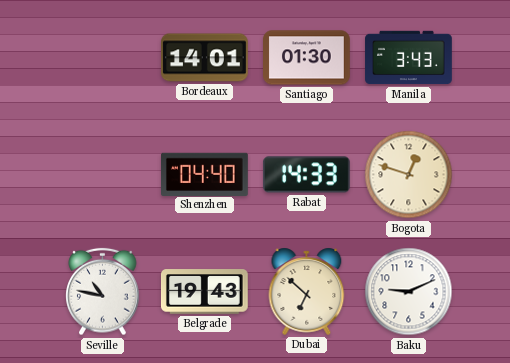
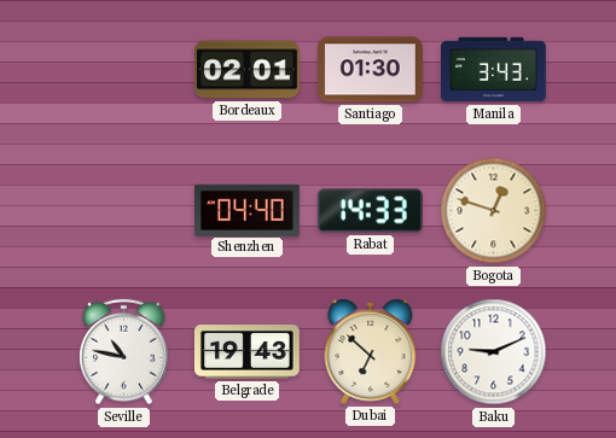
Bordeaux: 14:01 -> 02:01 (248, 70)
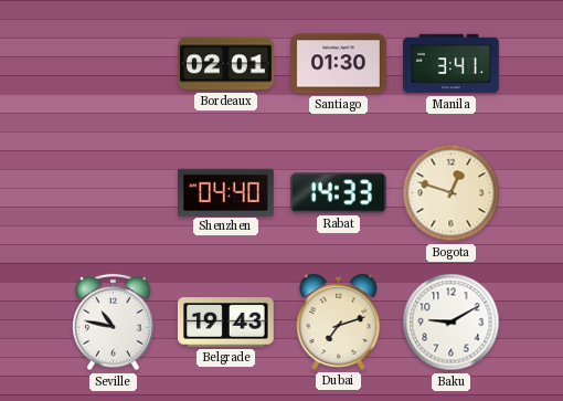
Manila: 3:43 -> 3:41 (452, 64)
Dubai: 6:52 -> 7:12 (339, 321)
Baku: 9:11 -> 9:10 (452, 323)
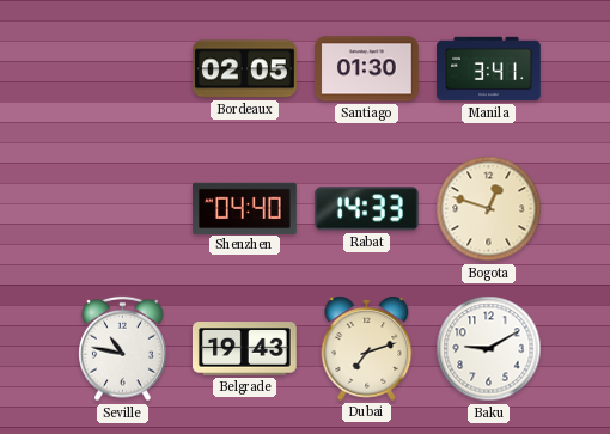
Bordeaux: 02:01 -> 02:05 (245, 69)
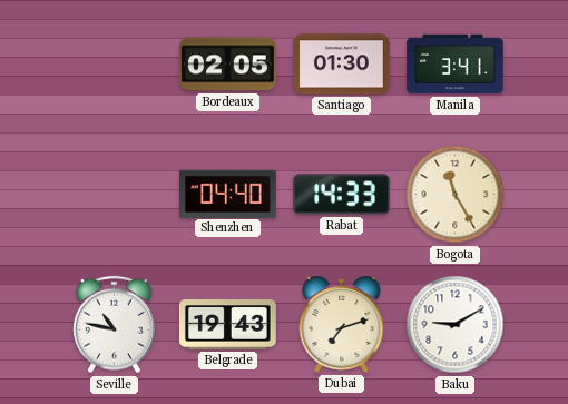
Bogota: 12:48 -> 11:25 (456, 195)
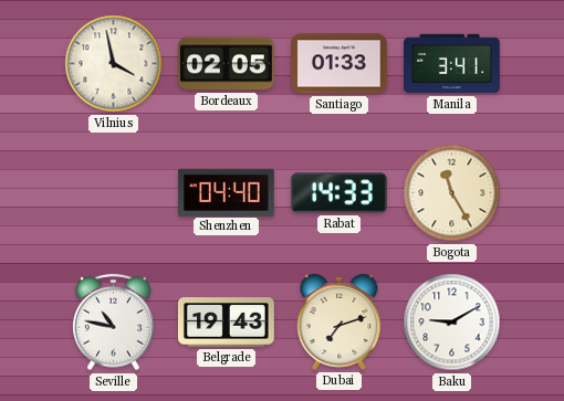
Vilnius: none -> 3:58 (114, 64)
Santiago: 01:30 -> 01:33 (340, 64)
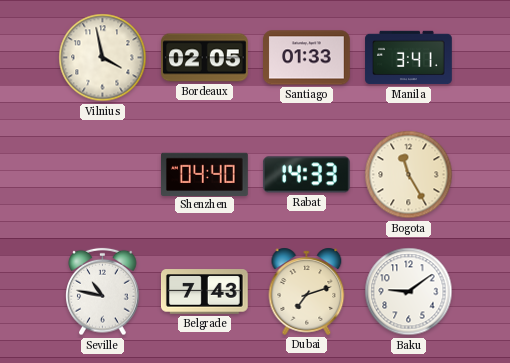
Belgrade: 19:43 -> 7:43 (204, 292)
Baku: 9:10 -> 9:09 (409, 292)
